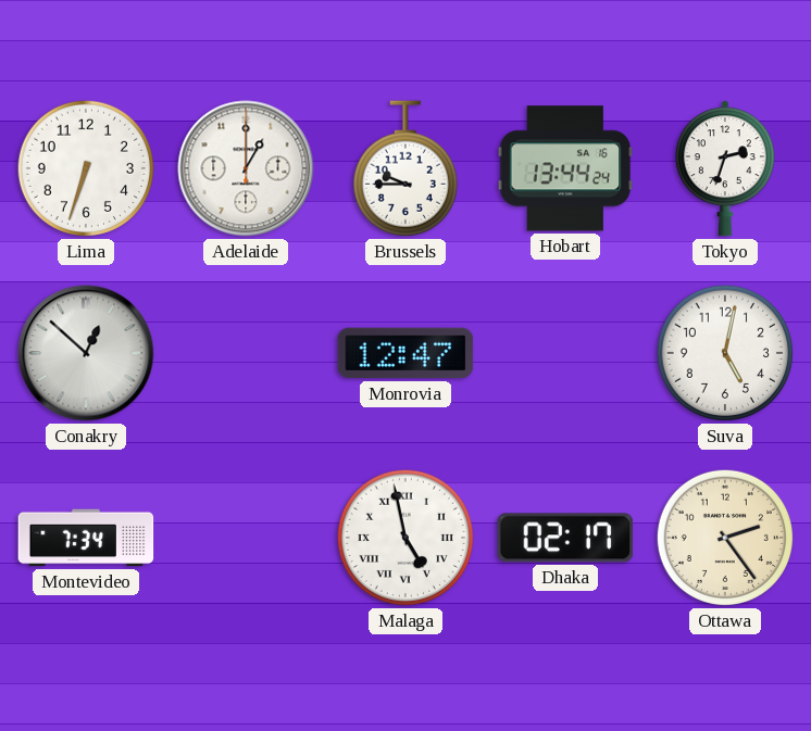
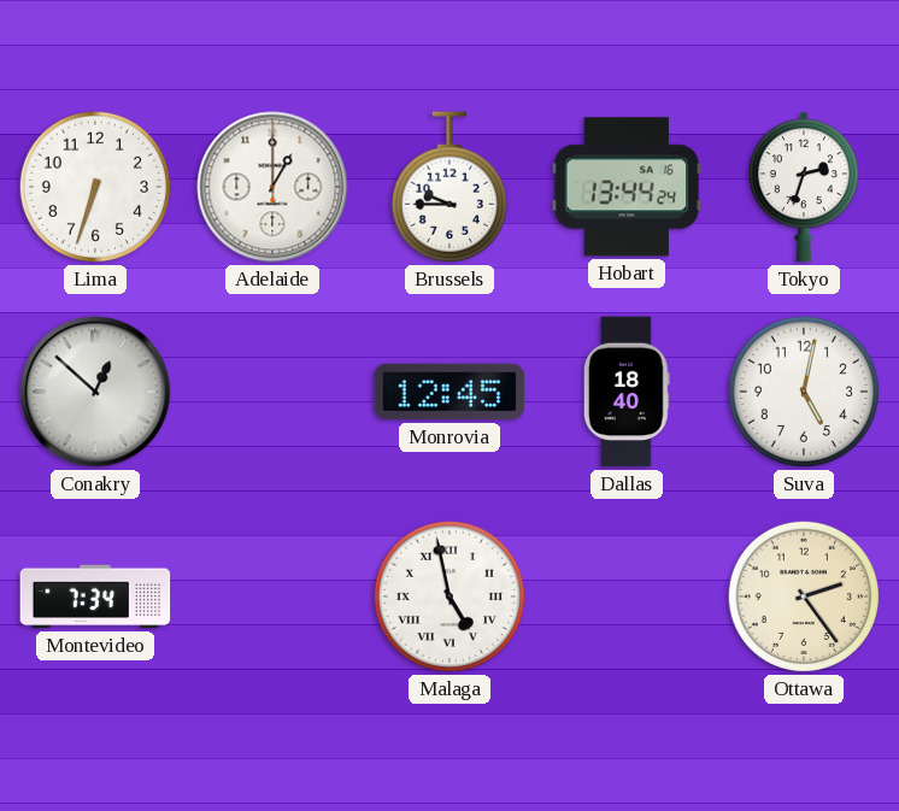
Monrovia: 12:47 -> 12:45 (449, 392)
Dallas: none -> 18:40 (627, 392)
Dhaka: 02:17 -> none (565, 538)
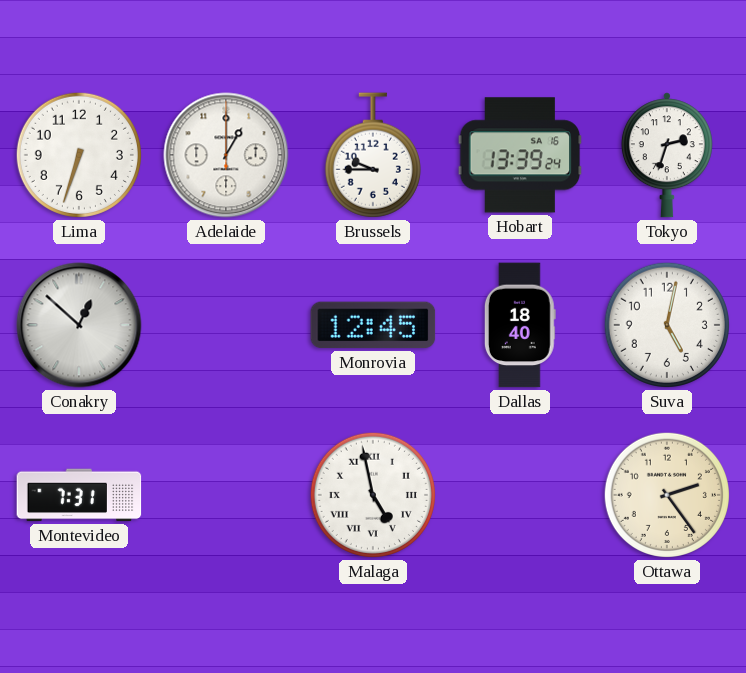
Hobart: 13:44 -> 13:39 (520, 155)
Montevideo: 7:34 -> 7:31 (79, 495)
